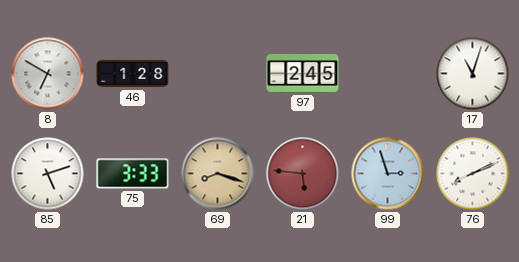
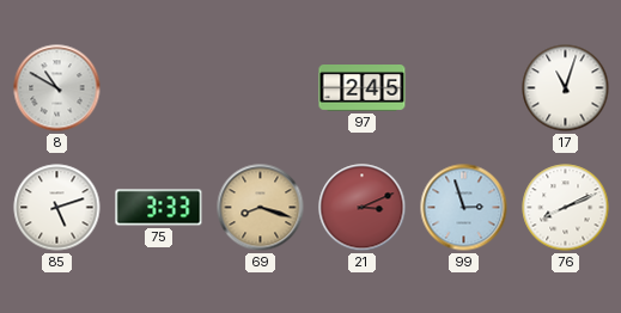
8: 6:50 -> 10:50 (57, 88)
46: 1:28 -> none (133, 74)
21: 5:46 -> 3:11 (363, 208)
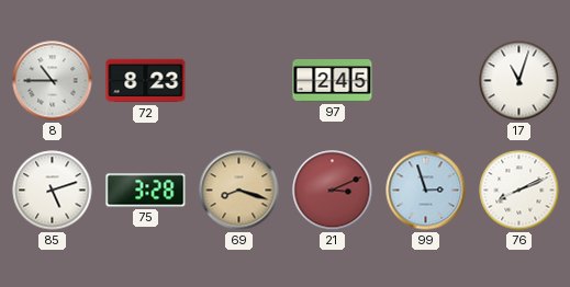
8: 10:50 -> 10:45 (53, 81)
72: none -> 8:23 (146, 81)
75: 3:33 -> 3:28 (146, 191)
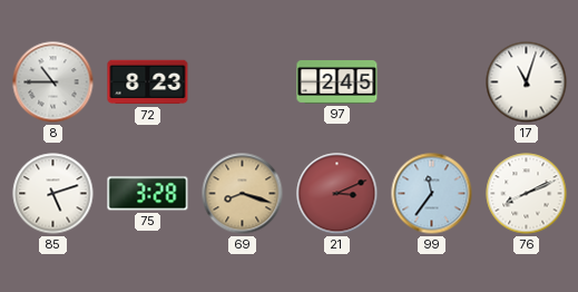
99: 2:57 -> 11:36 (432, 194)
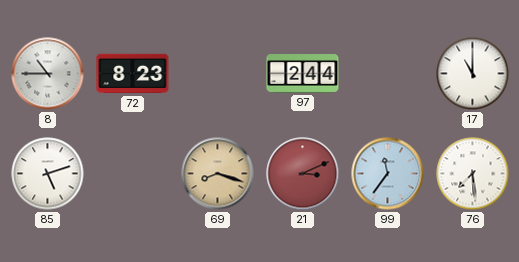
97: 2:45 -> 2:44 (303, 74)
17: 11:03 -> 11:00 (473, 74)
75: 3:28 -> none (148, 194)
76: 8:11 -> 7:29 (473, 174)
